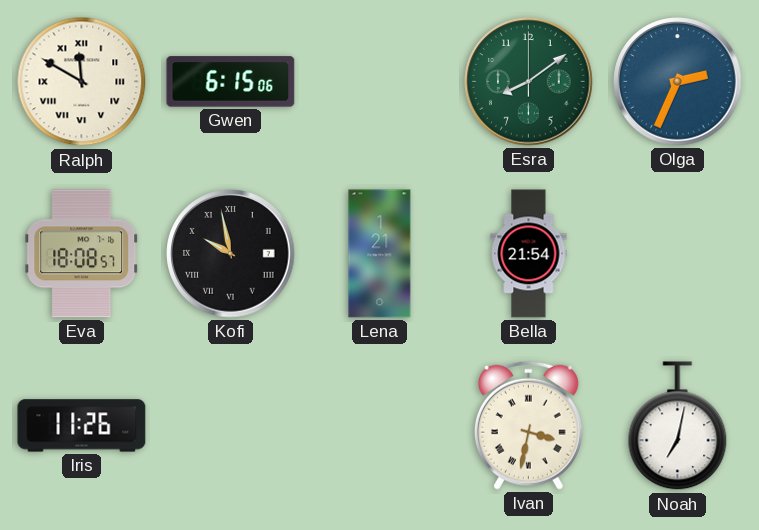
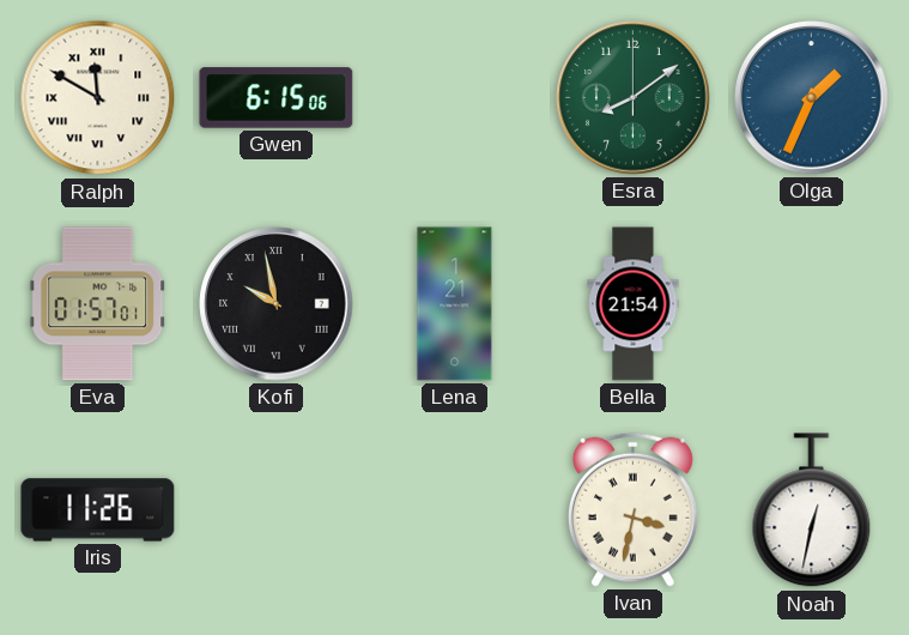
Olga: 2:34 -> 1:34 (812, 98)
Eva: 18:08 -> 01:57 (98, 304)
Noah: 7:02 -> 12:32 (812, 510)
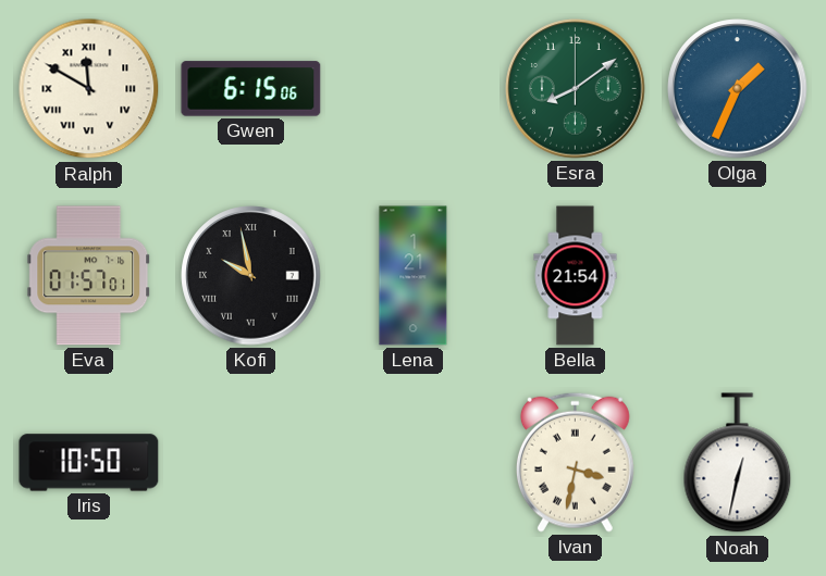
Iris: 11:26 -> 10:50 (89, 463)
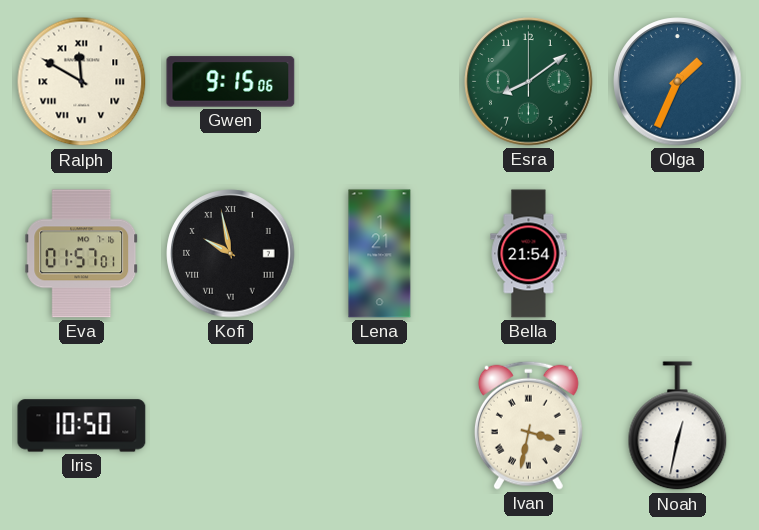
Gwen: 6:15 -> 9:15 (231, 82)
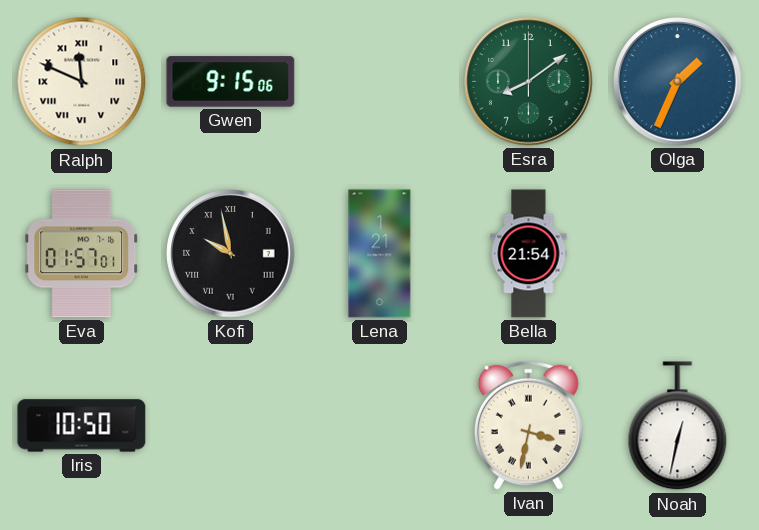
Ralph: 11:50 -> 11:49 (82, 82)
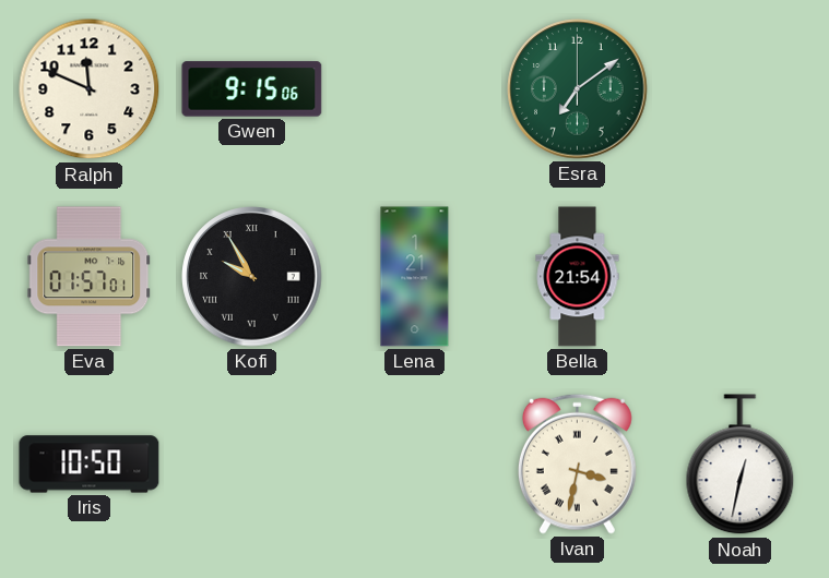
Ralph numerals: Roman -> Arabic (90, 89)
Esra: 8:09 -> 7:09 (578, 89)
Olga: 1:34 -> none (678, 82)
Kofi: 9:58 -> 9:55 (252, 277)
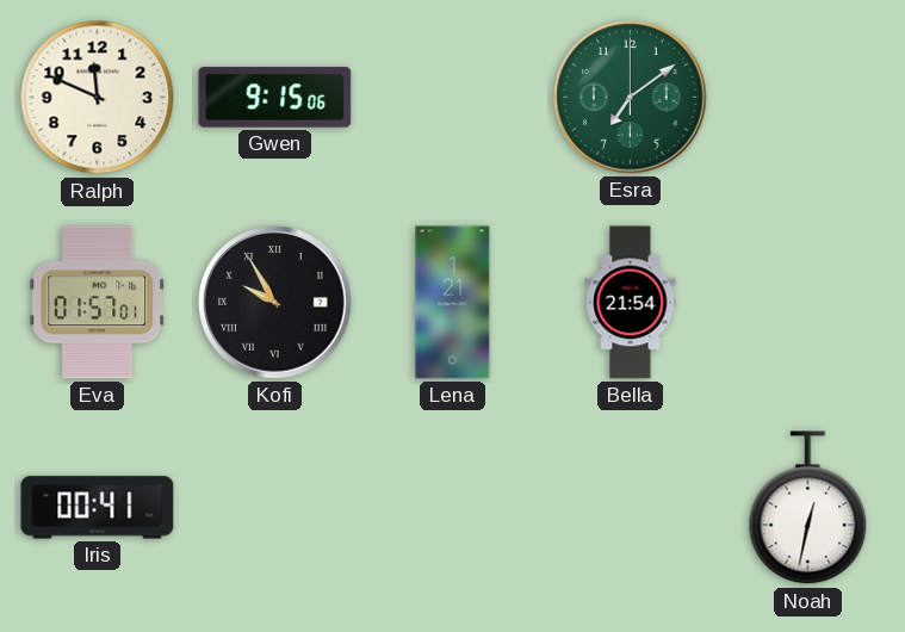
Iris: 10:50 -> 00:41 (98, 508)
Ivan: 3:32 -> none (577, 463)
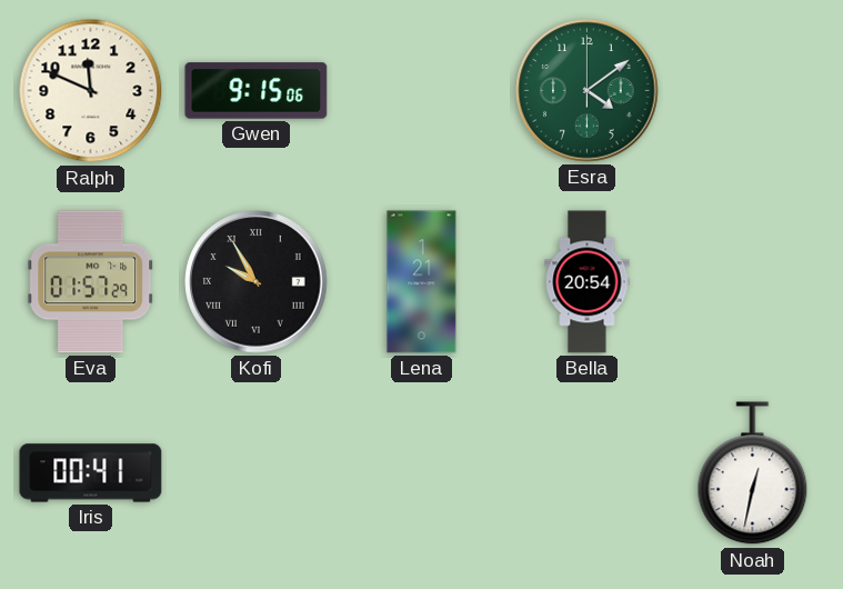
Esra: 7:09 -> 4:09 (588, 91)
Eva: 01:57:01 -> 01:57:29 (91, 282)
Bella: 21:54 -> 20:54 (588, 282)
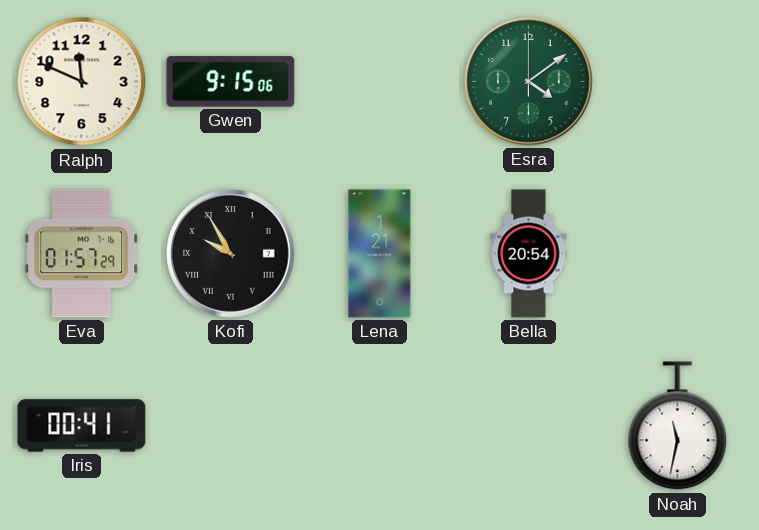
Noah: 12:32 -> 11:32 (678, 426)
